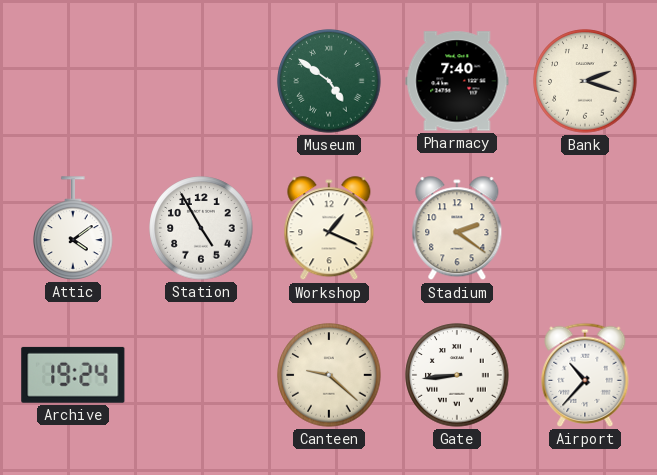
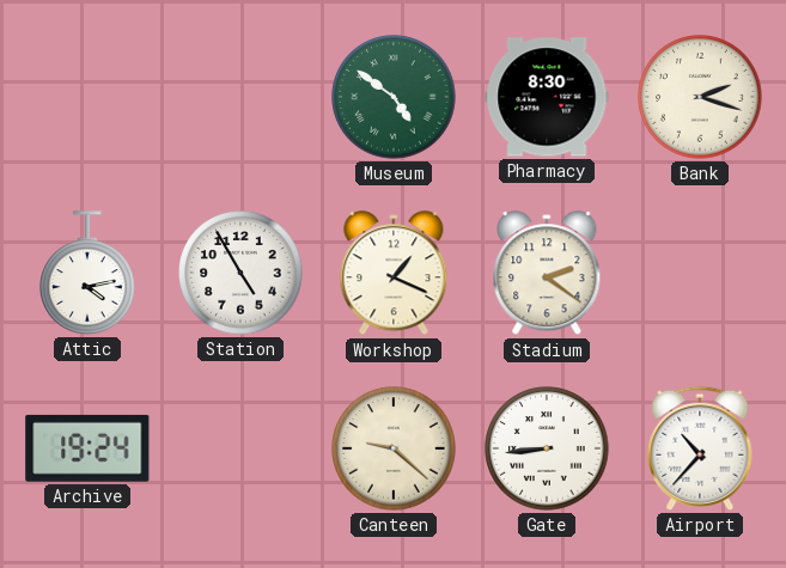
Pharmacy: 7:40 -> 8:30 (547, 97)
Attic: 4:09 -> 4:13 (87, 273)
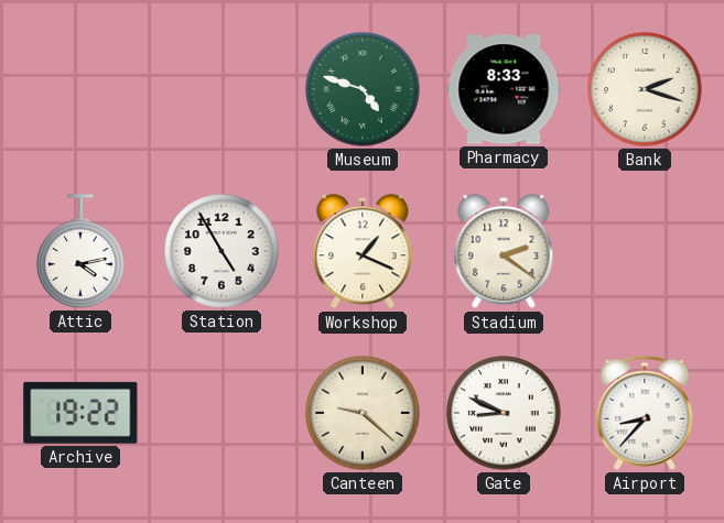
Museum: 4:51 -> 4:48 (363, 89)
Pharmacy: 8:30 -> 8:33 (504, 89)
Archive: 19:24 -> 19:22 (80, 413)
Gate: 8:44 -> 8:49 (504, 413)
Airport: 10:37 -> 8:37 (645, 413)
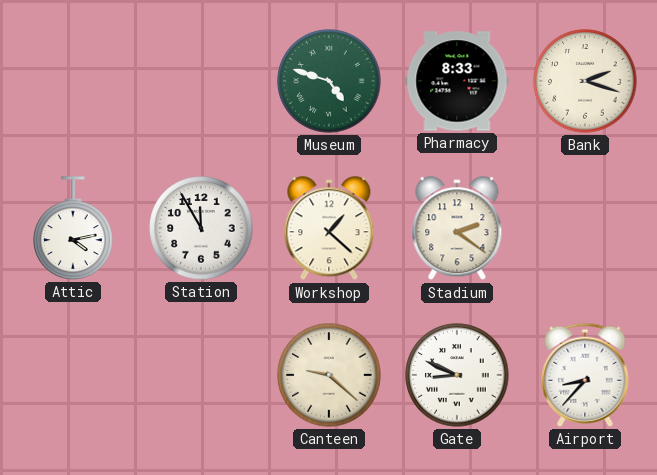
Station: 4:55 -> 11:55 (201, 228)
Workshop: 1:19 -> 1:22 (329, 229)
Archive: 19:22 -> none (80, 413)
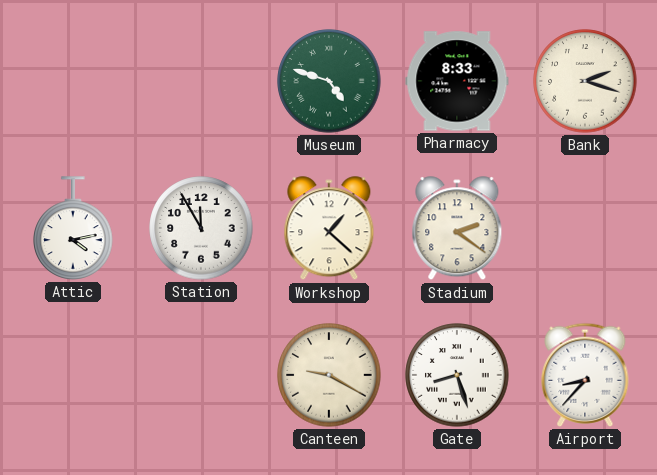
Canteen: 9:22 -> 9:20 (329, 375)
Gate: 8:49 -> 8:27 (457, 375)
